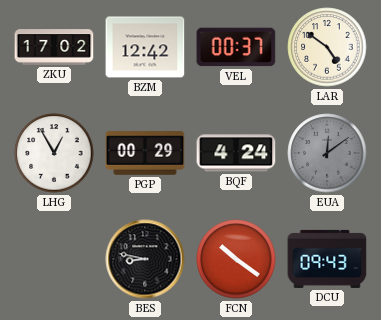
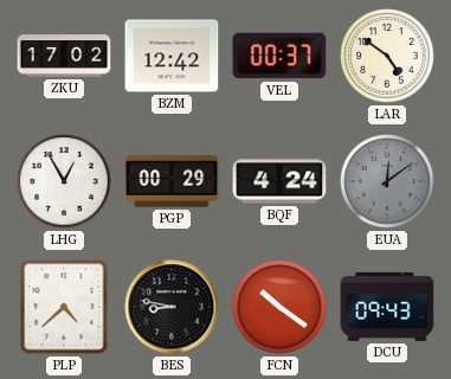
PLP: none -> 4:38 (64, 307)
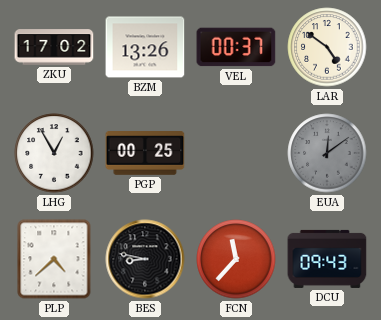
BZM: 12:42 -> 13:26 (145, 47)
PGP: 00:29 -> 00:25 (145, 154)
BQF: 4:24 -> none (279, 181)
FCN: 10:21 -> 11:37 (236, 259)
